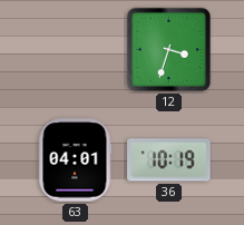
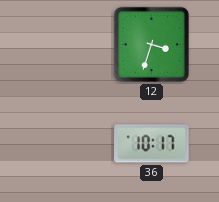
63: 04:01 -> none (75, 160)
36: 10:19 -> 10:17 (152, 144)
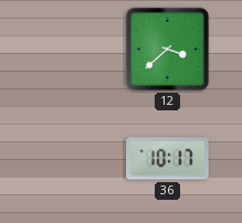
12: 3:33 -> 3:38 (167, 49)
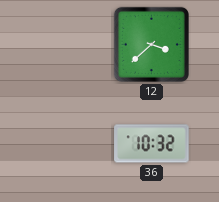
36: 10:17 -> 10:32 (152, 144)
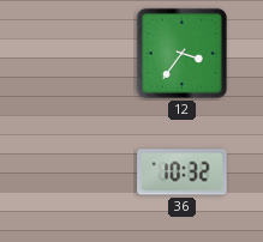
12: 3:38 -> 3:36 (181, 53)
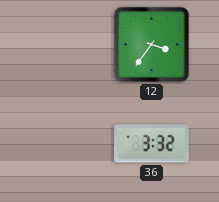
36: 10:32 -> 3:32 (152, 144)
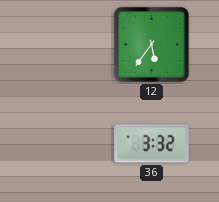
12: 3:36 -> 5:36 (151, 44)
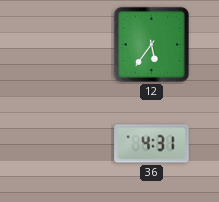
36: 3:32 -> 4:31 (152, 144)
